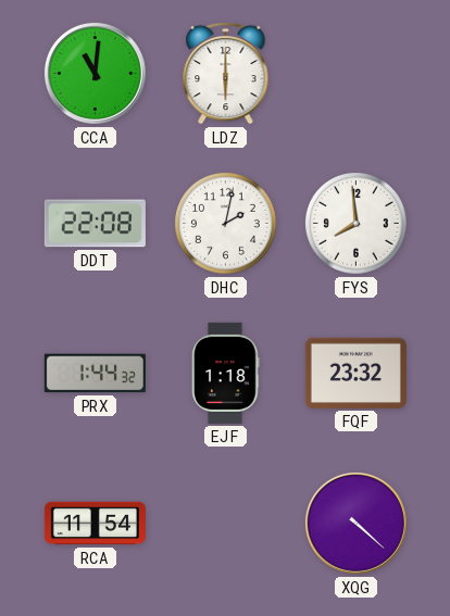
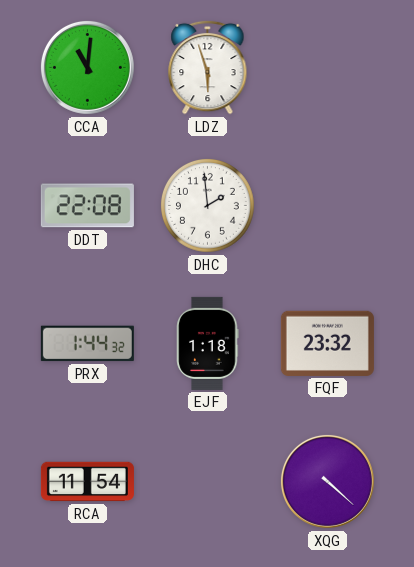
LDZ: 6:00 -> 5:57 (208, 67)
DHC: 2:02 -> 1:59 (208, 206)
FYS: 7:59 -> none (357, 224)
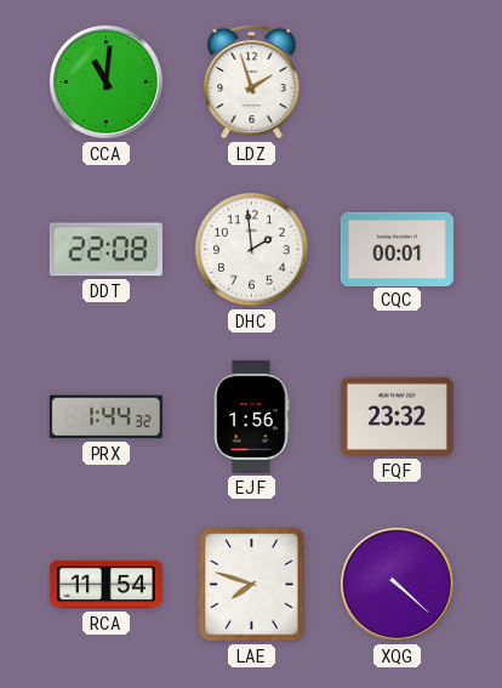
LDZ: 5:57 -> 1:57 (252, 81)
CQC: none -> 00:01 (397, 249)
EJF: 1:18 -> 1:56 (252, 416)
LAE: none -> 7:48 (252, 585)
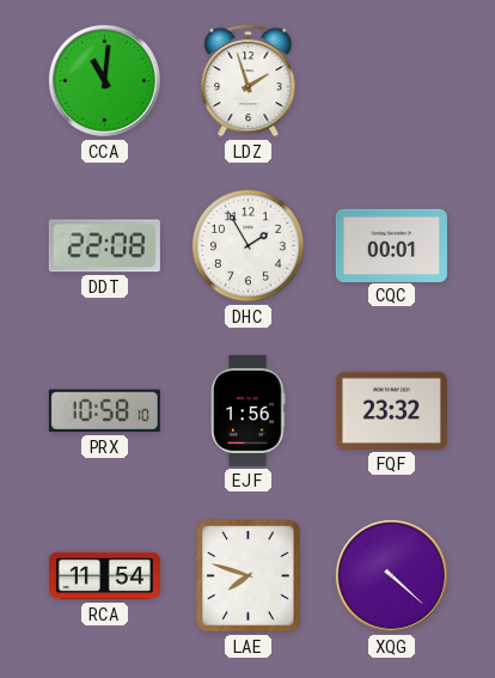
DHC: 1:59 -> 1:55 (249, 246)
PRX: 1:44 -> 10:58 (104, 411)
